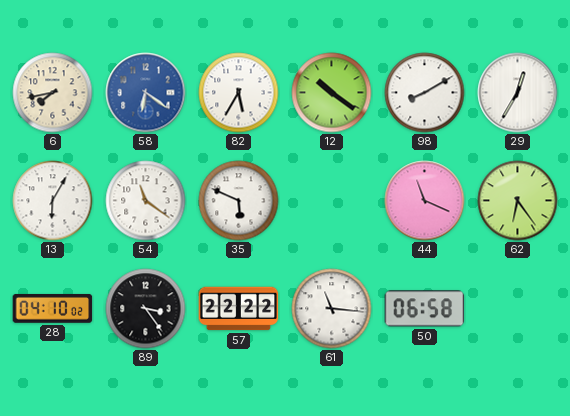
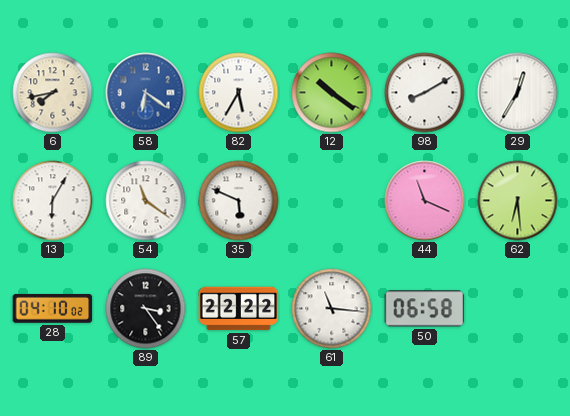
62: 6:24 -> 6:29 (518, 201)
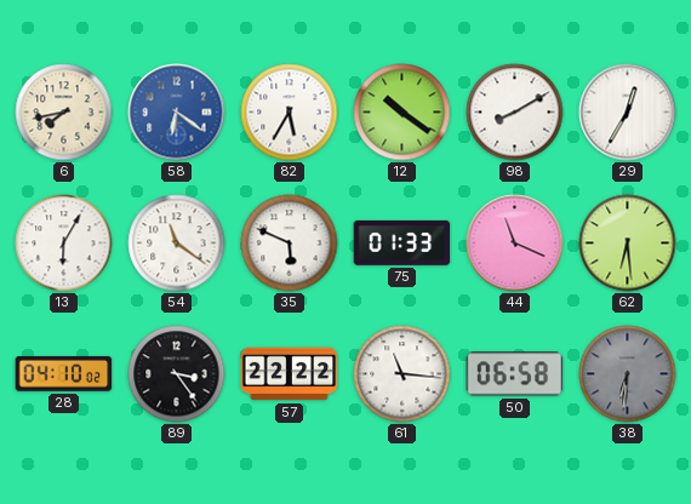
75: none -> 01:33 (402, 242)
38: none -> 6:31 (628, 374)
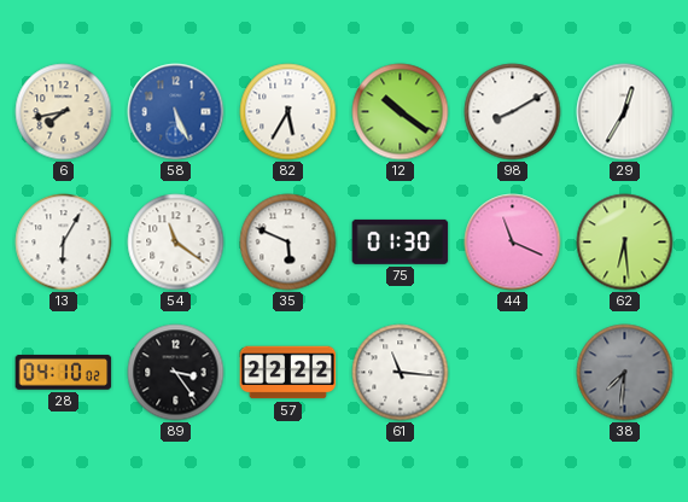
58: 6:21 -> 5:26 (176, 112)
75: 01:33 -> 01:30 (401, 241)
50: 06:58 -> none (515, 374)
38: 6:31 -> 7:31 (625, 373)
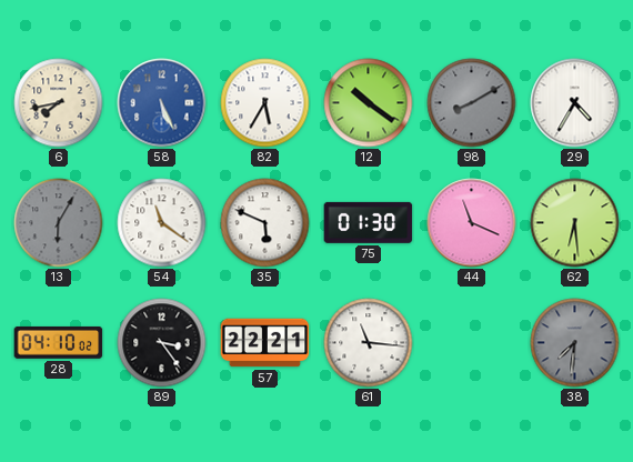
98 dial: white -> grey (472, 103)
29: 12:35 -> 4:35 (575, 103)
13 dial: white -> grey (59, 223)
57: 22:22 -> 22:21 (265, 343)
